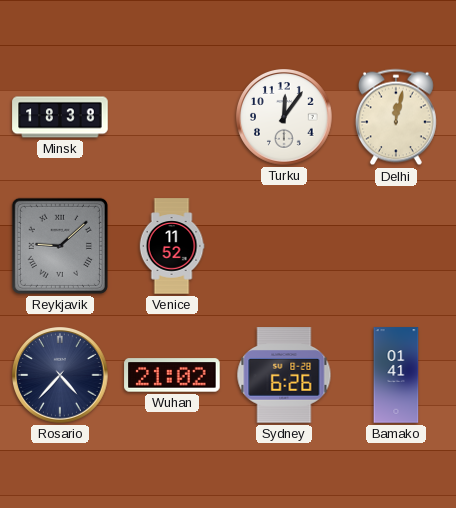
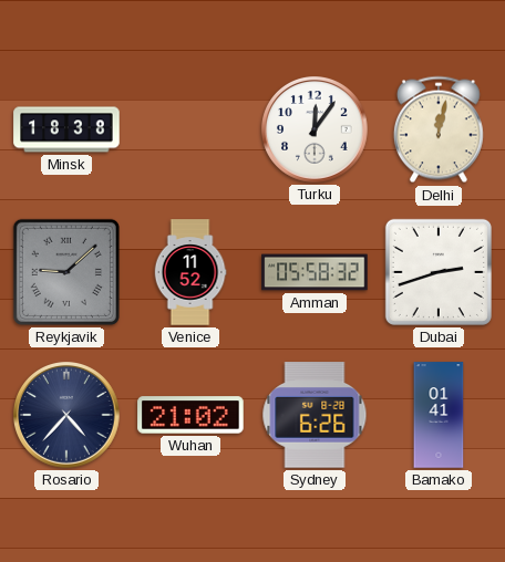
Amman: none -> 05:58 (315, 272)
Dubai: none -> 2:42 (439, 272)
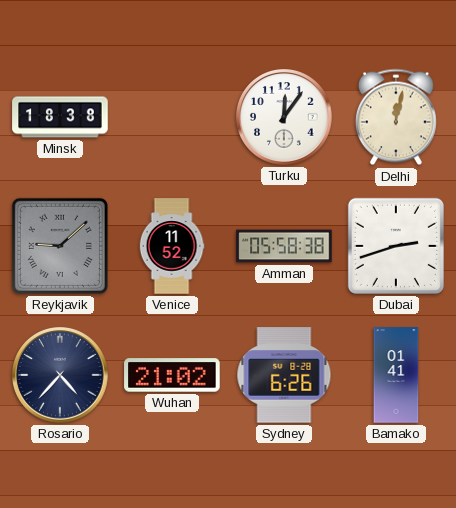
Amman: 05:58:32 -> 05:58:38 (284, 246)
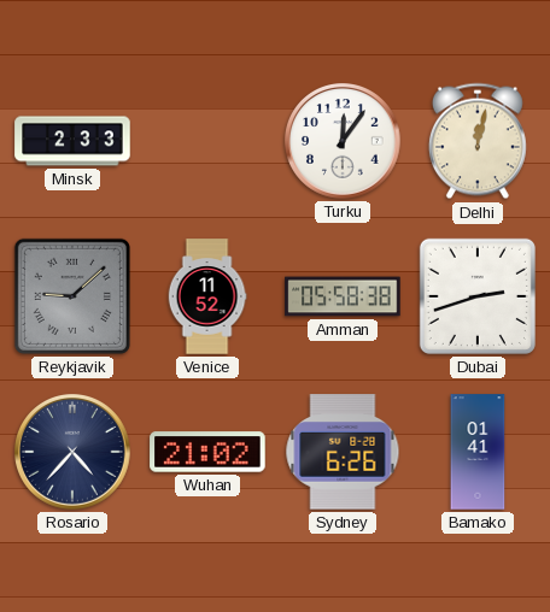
Minsk: 18:38 -> 2:33 (72, 141)
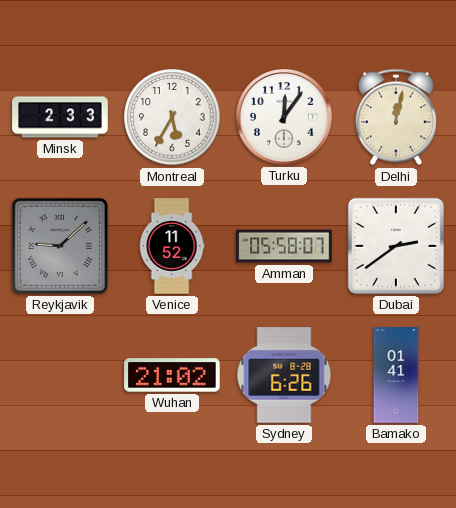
Montreal: none -> 5:35 (172, 117)
Amman: 05:58:38 -> 05:58:07 (284, 246)
Dubai: 2:42 -> 2:39 (396, 246)
Rosario: 4:37 -> none (72, 452)
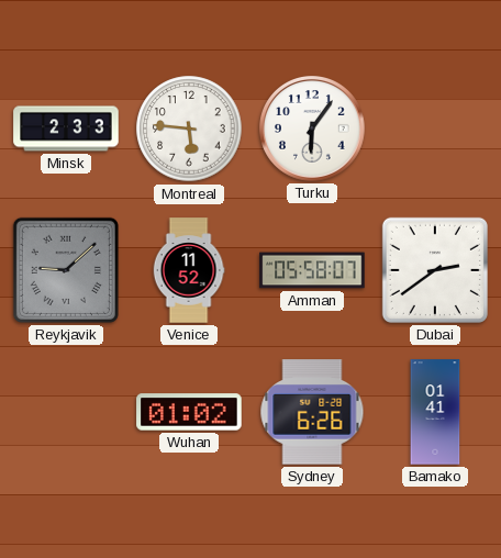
Montreal: 5:35 -> 5:46 (189, 129)
Turku: 12:06 -> 6:06 (312, 129)
Delhi: 12:02 -> none (396, 117)
Wuhan: 21:02 -> 01:02 (189, 412)
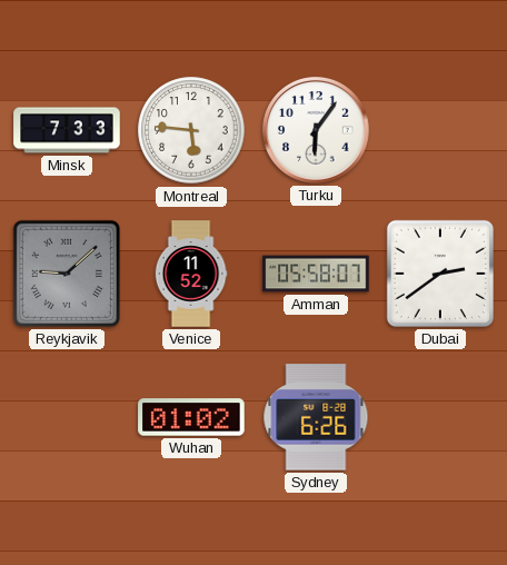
Minsk: 2:33 -> 7:33 (67, 130)
Bamako: 01:41 -> none (435, 412)
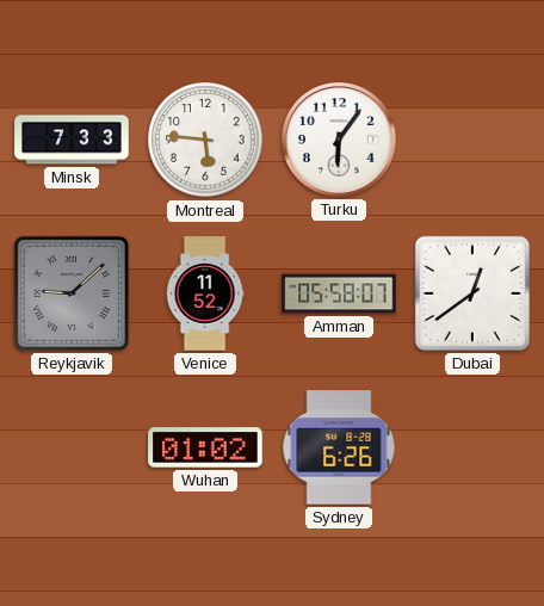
Dubai: 2:39 -> 12:39 (472, 293)
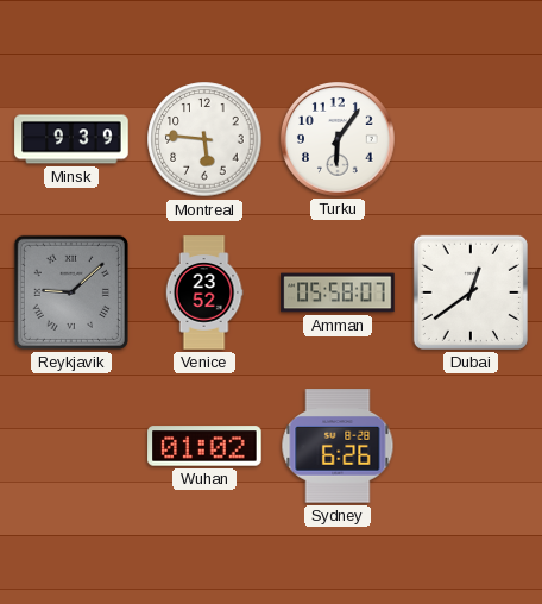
Minsk: 7:33 -> 9:39 (71, 139)
Venice: 11:52 -> 23:52 (204, 292)
